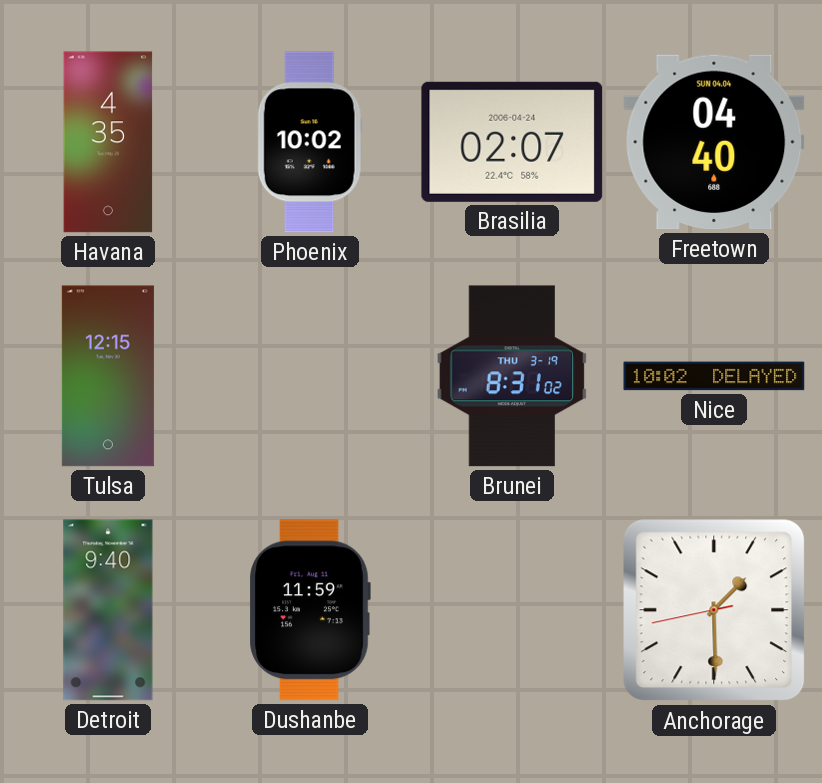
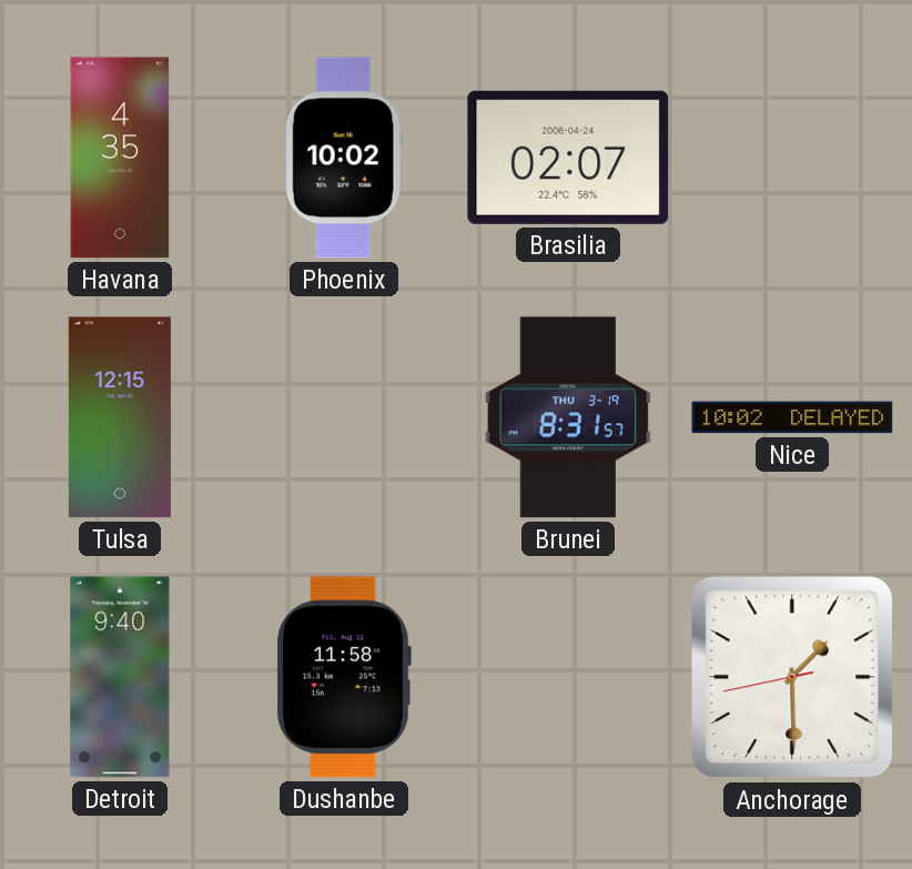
Freetown: 04:40 -> none (714, 142)
Brunei: 8:31:02 -> 8:31:57 (568, 417)
Dushanbe: 11:59 -> 11:58 (344, 677)
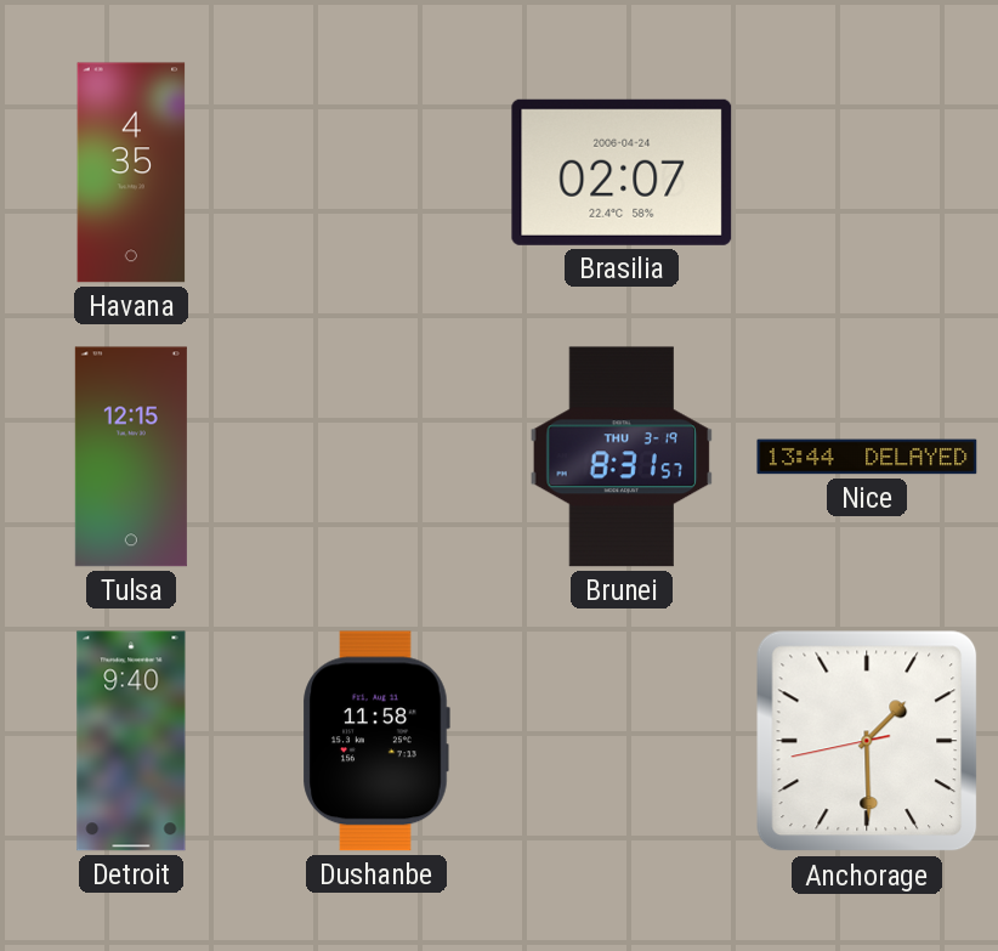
Phoenix: 10:02 -> none (344, 158)
Nice: 10:02 -> 13:44 (867, 457)
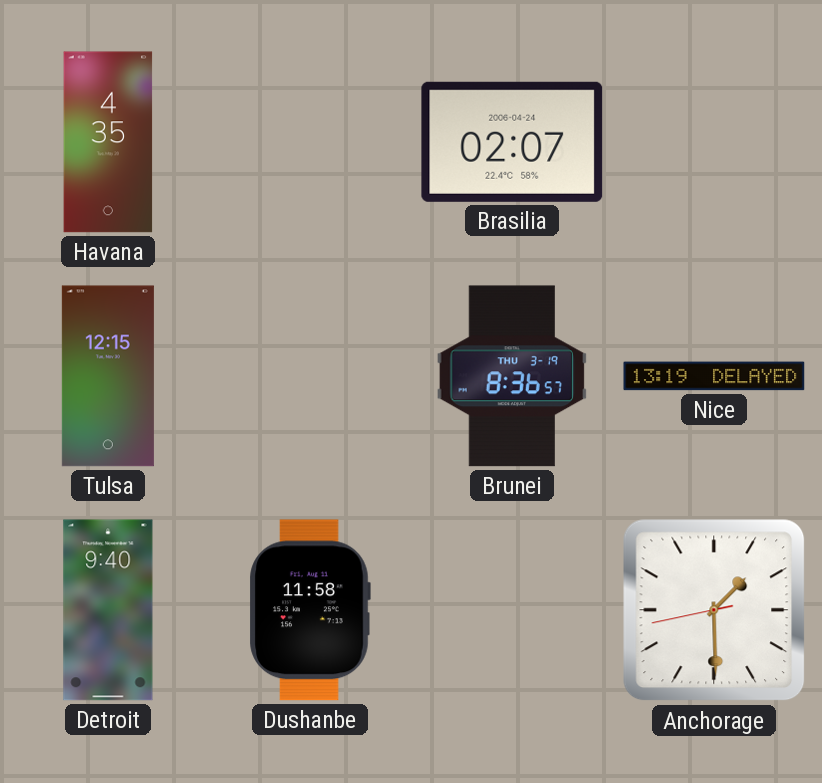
Brunei: 8:31 -> 8:36 (512, 376)
Nice: 13:44 -> 13:19 (714, 376)
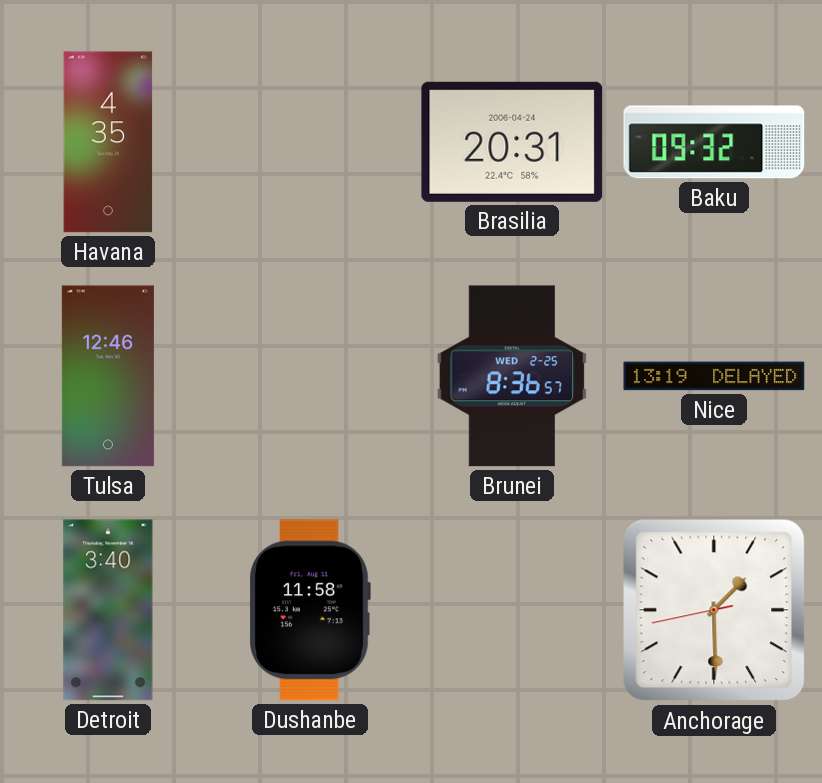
Brasilia: 02:07 -> 20:31 (512, 142)
Baku: none -> 09:32 (714, 142)
Tulsa: 12:15 -> 12:46 (108, 376)
Brunei date: THU 3-19 -> WED 2-25 (512, 376)
Detroit: 9:40 -> 3:40 (108, 610)
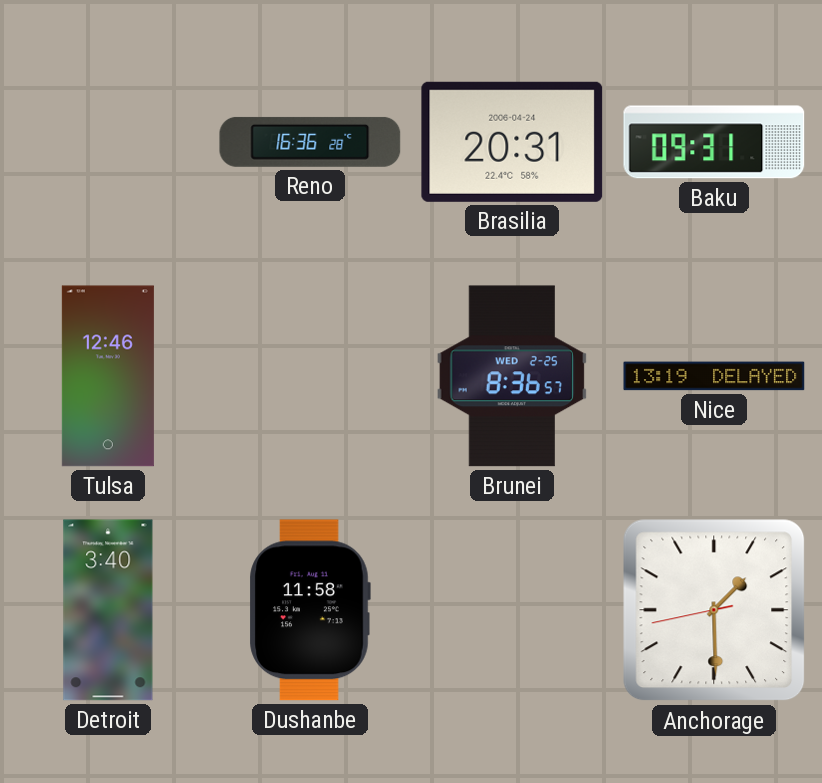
Havana: 4:35 -> none (108, 142)
Reno: none -> 16:36 (310, 142)
Baku: 09:32 -> 09:31 (714, 142)
